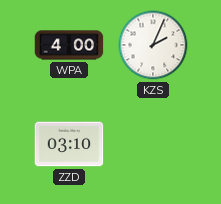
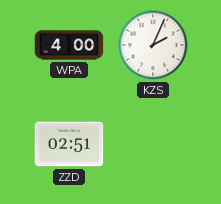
ZZD: 03:10 -> 02:51 (69, 144)
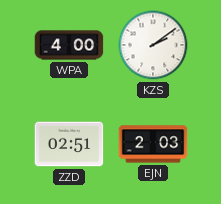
KZS: 2:04 -> 2:09 (153, 45)
EJN: none -> 2:03 (153, 144)
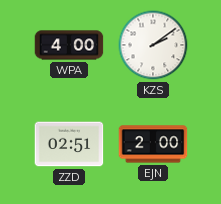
EJN: 2:03 -> 2:00 (153, 144)
